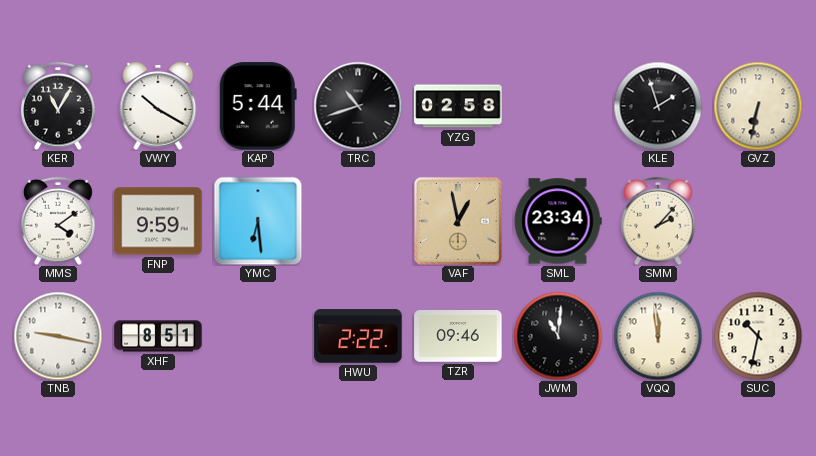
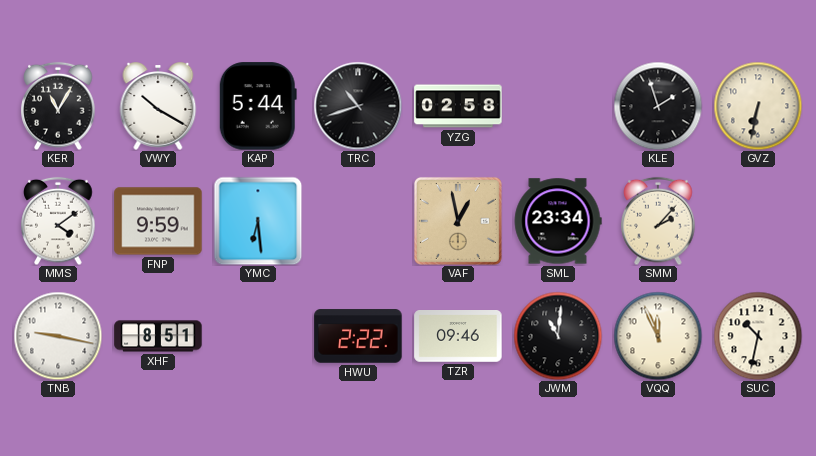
VQQ: 11:59 -> 11:56 (658, 336)
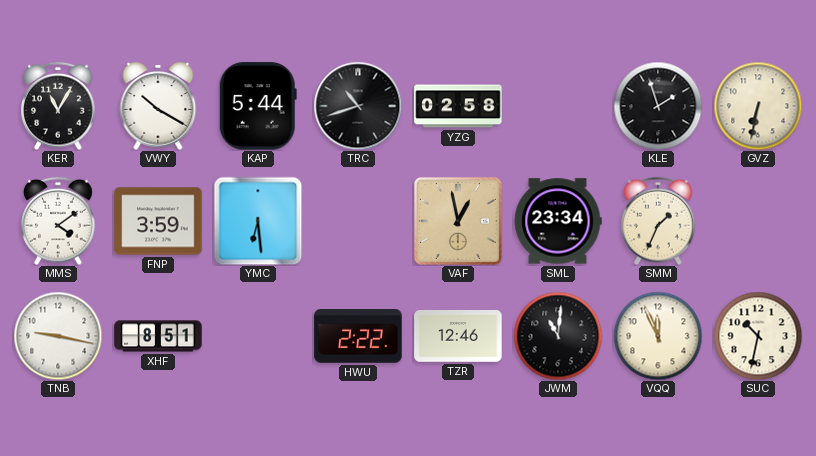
FNP: 9:59 -> 3:59 (158, 221)
SMM: 2:07 -> 1:34 (658, 221)
TZR: 09:46 -> 12:46 (458, 337)
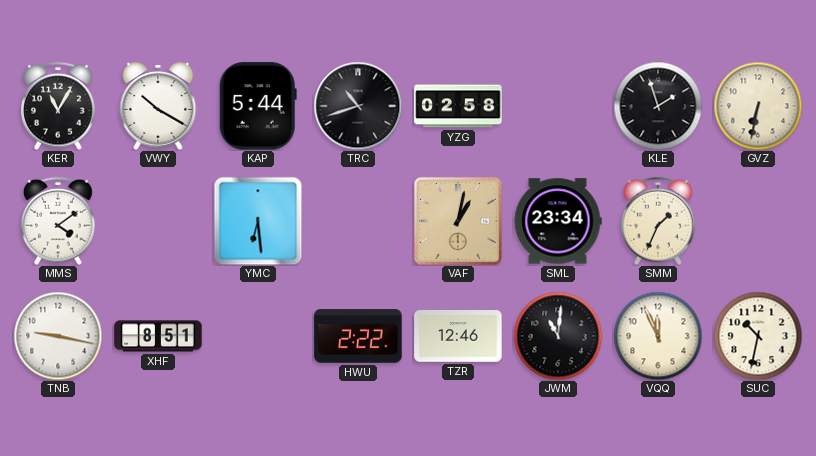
FNP: 3:59 -> none (158, 221)
VAF: 12:58 -> 1:02 (458, 221)
